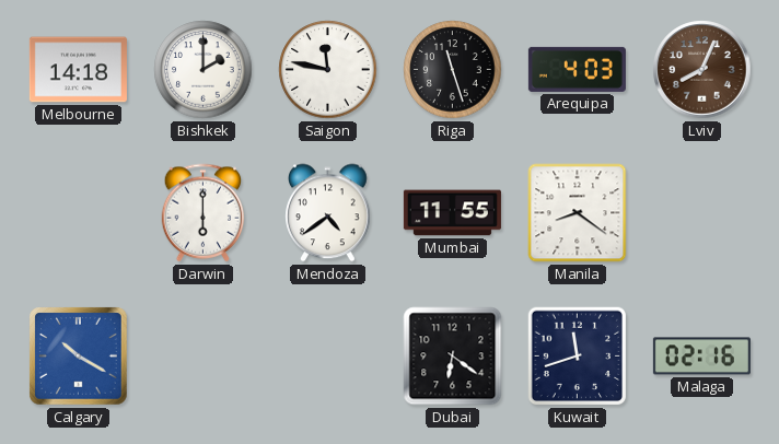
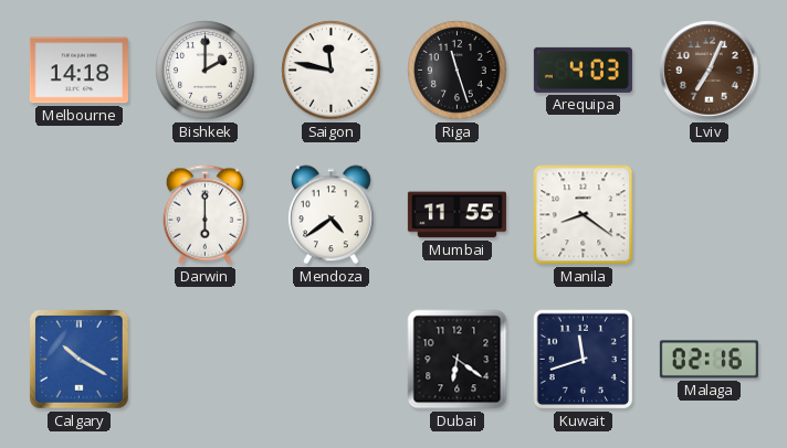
Lviv: 8:04 -> 7:04 (710, 71)
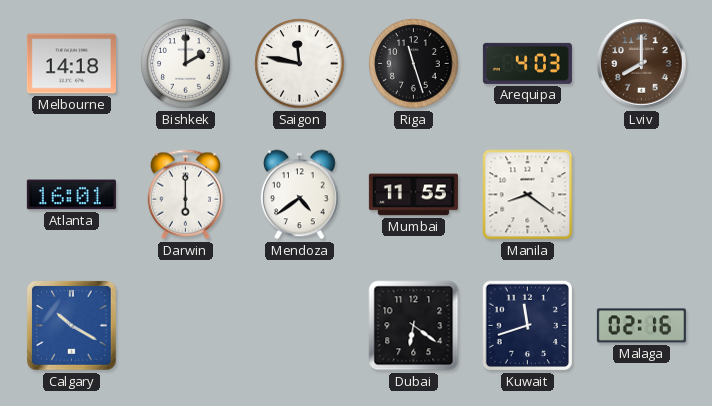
Lviv: 7:04 -> 8:00 (642, 64)
Atlanta: none -> 16:01 (71, 195)
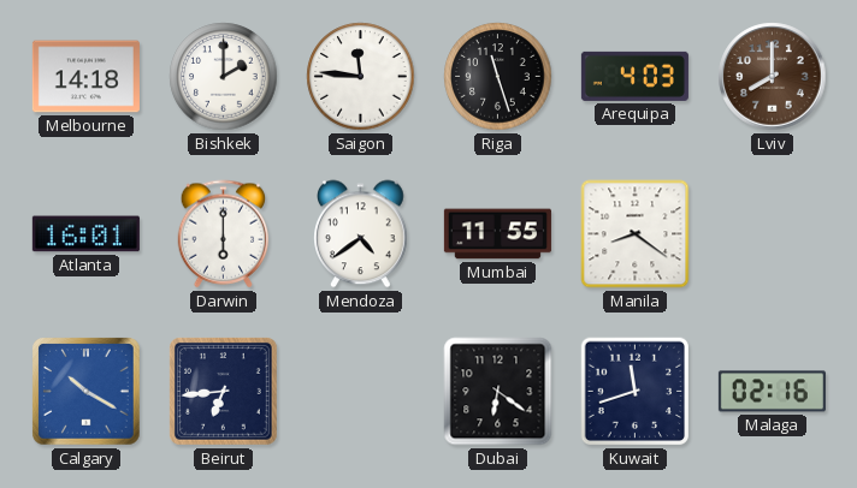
Saigon: 11:47 -> 11:46 (361, 77)
Beirut: none -> 6:44 (223, 392)
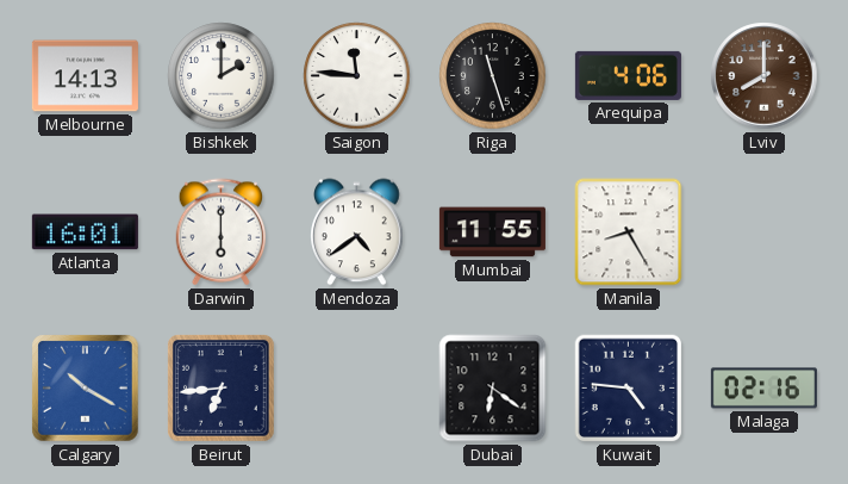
Melbourne: 14:18 -> 14:13 (85, 76)
Arequipa: 4:03 -> 4:06 (628, 75)
Manila: 8:21 -> 8:25 (629, 232)
Kuwait: 11:42 -> 4:46 (629, 389)
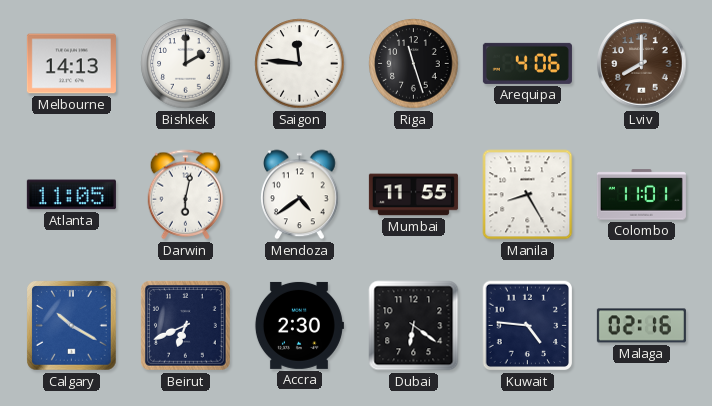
Atlanta: 16:01 -> 11:05 (71, 195)
Darwin: 6:00 -> 6:02 (186, 195)
Colombo: none -> 11:01 (641, 195)
Beirut: 6:44 -> 6:41 (185, 326)
Accra: none -> 2:30 (299, 325)
